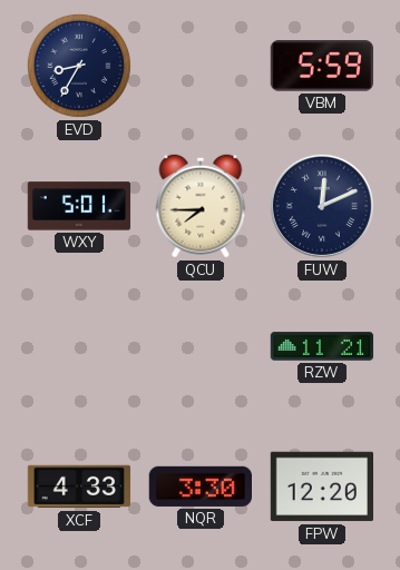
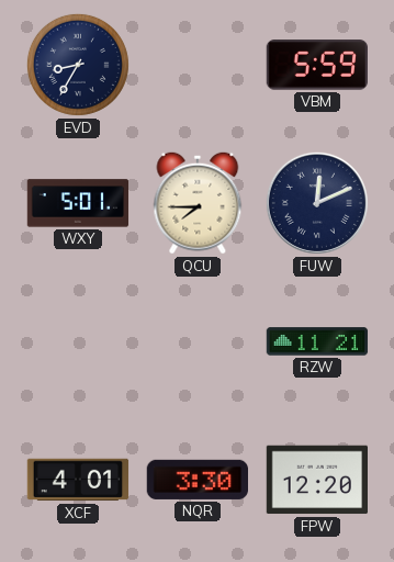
XCF: 4:33 -> 4:01 (78, 480)
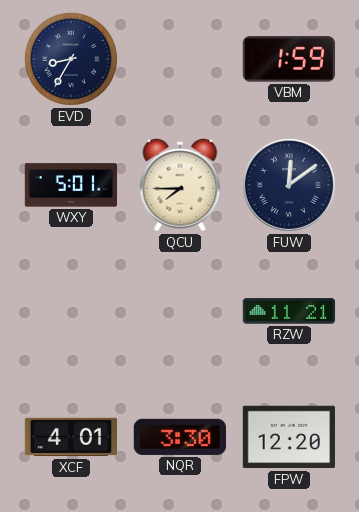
VBM: 5:59 -> 1:59 (288, 59)
FUW: 12:11 -> 12:09 (289, 185)
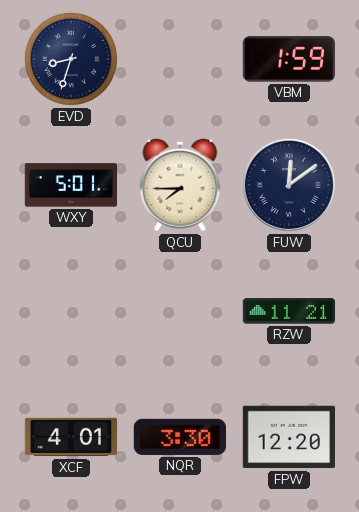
EVD: 8:35 -> 8:33 (71, 59)
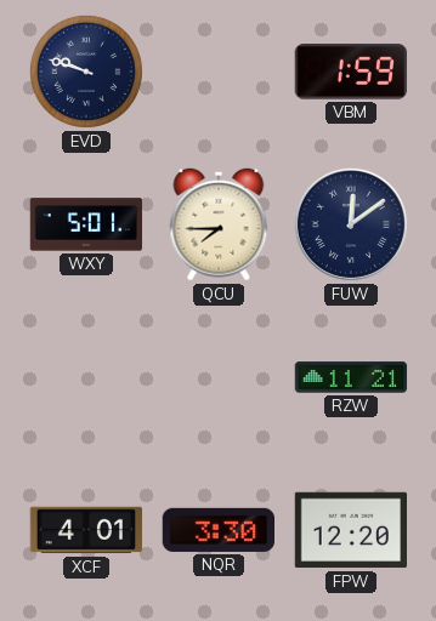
EVD: 8:33 -> 9:48 (86, 72)
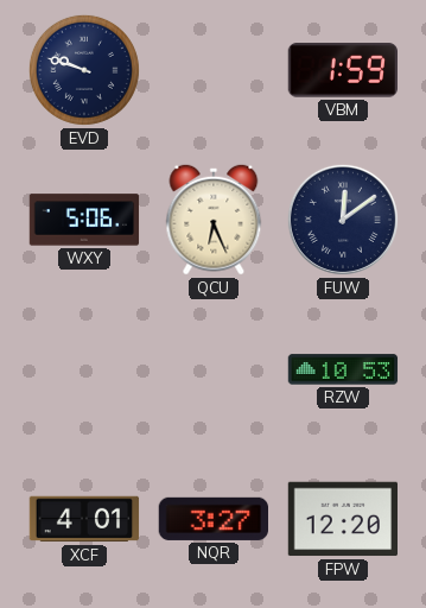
WXY: 5:01 -> 5:06 (84, 220)
QCU: 7:45 -> 6:26 (214, 220)
RZW: 11:21 -> 10:53 (343, 369)
NQR: 3:30 -> 3:27 (212, 519)
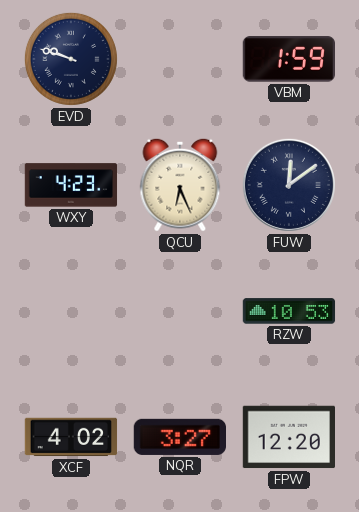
WXY: 5:06 -> 4:23 (71, 185)
XCF: 4:01 -> 4:02 (71, 437)
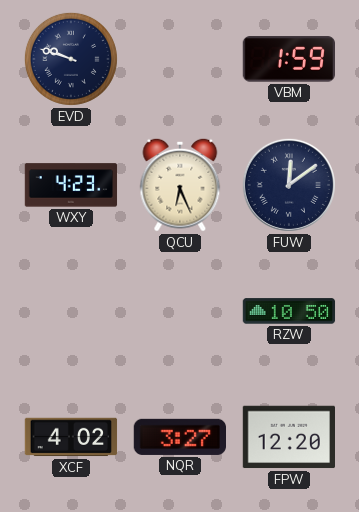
RZW: 10:53 -> 10:50 (289, 311)
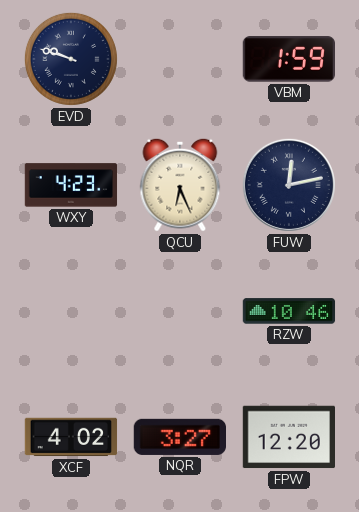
FUW: 12:09 -> 12:13 (289, 185)
RZW: 10:50 -> 10:46 (289, 311)
